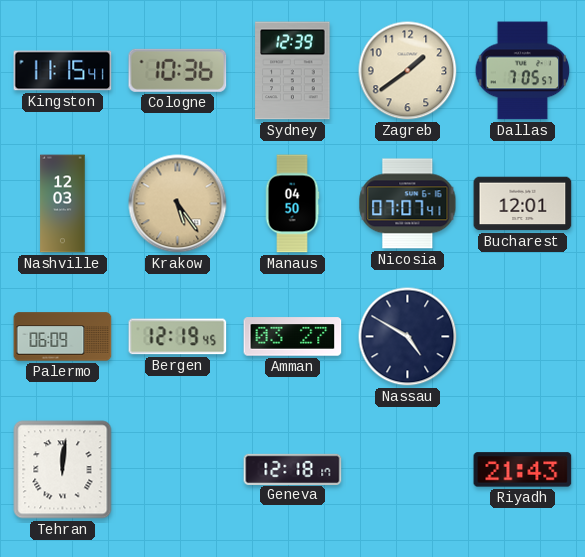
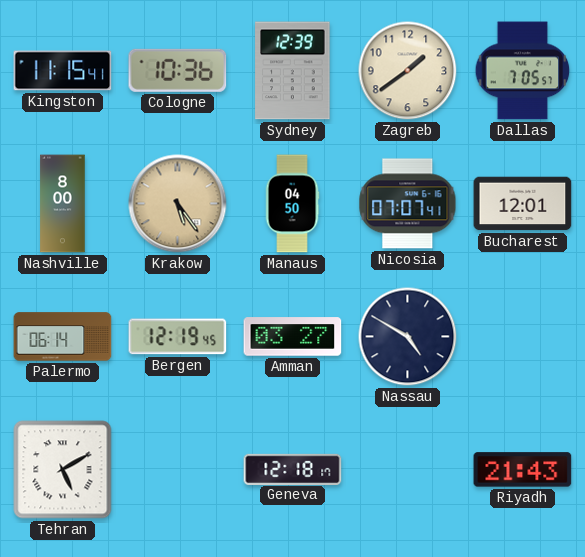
Nashville: 12:03 -> 8:00 (63, 204)
Palermo: 06:09 -> 06:14 (63, 337)
Tehran: 12:01 -> 5:10 (63, 470)
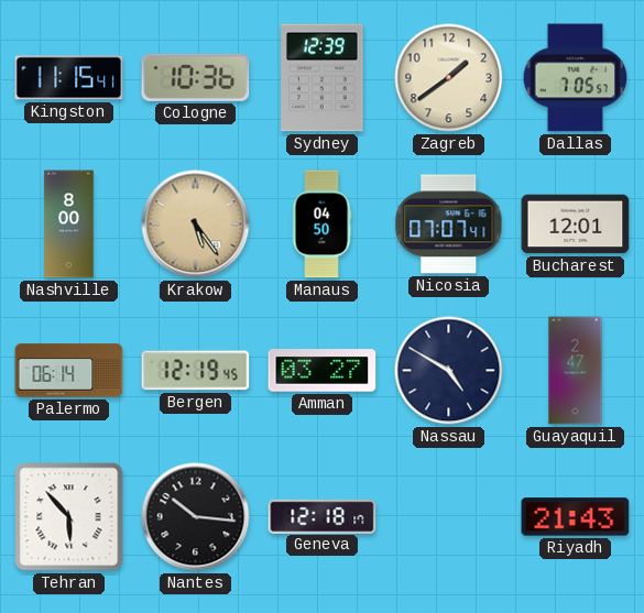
Guayaquil: none -> 2:47 (576, 371)
Tehran: 5:10 -> 5:53 (69, 517)
Nantes: none -> 10:16 (196, 517)
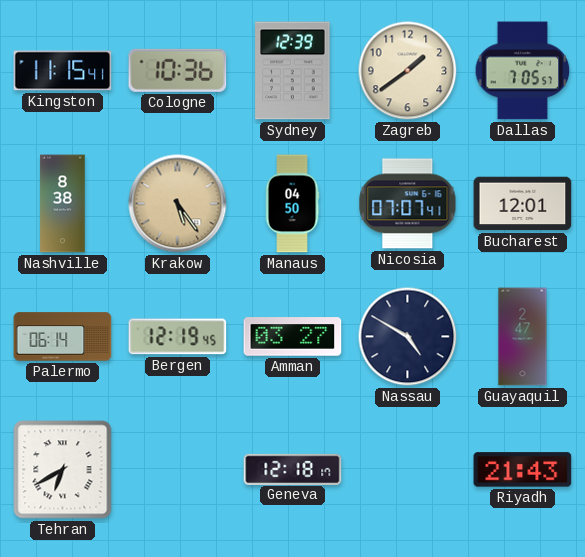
Nashville: 8:00 -> 8:38 (63, 204)
Tehran: 5:53 -> 6:40 (63, 470)
Nantes: 10:16 -> none (196, 517)
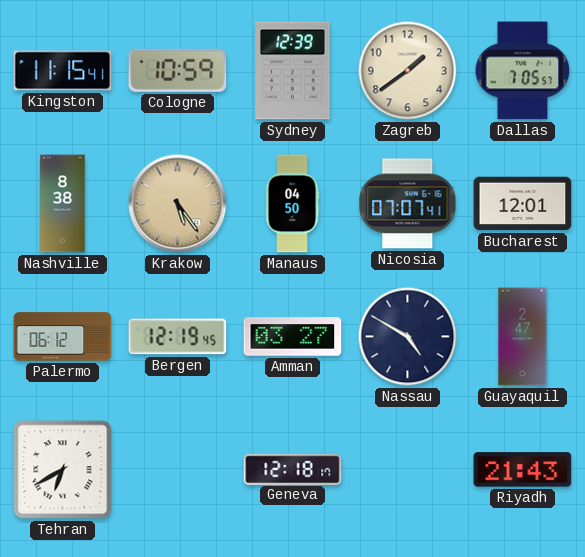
Cologne: 10:36 -> 10:59 (178, 70)
Palermo: 06:14 -> 06:12 (63, 337)
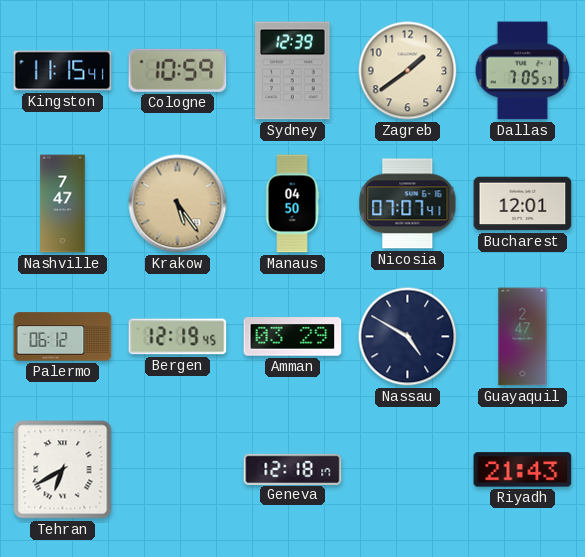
Nashville: 8:38 -> 7:47 (63, 204)
Amman: 03:27 -> 03:29 (293, 337)
